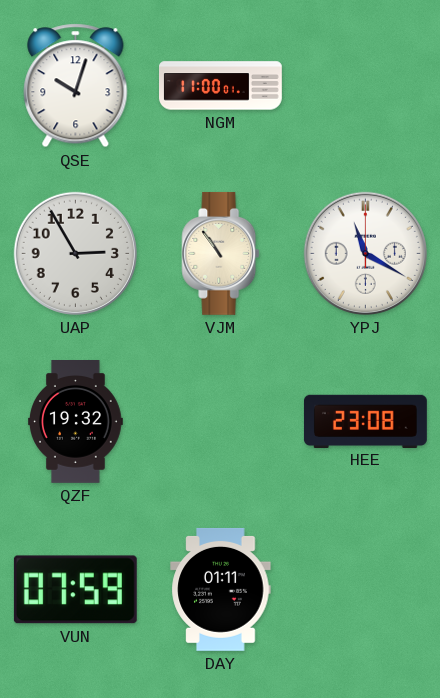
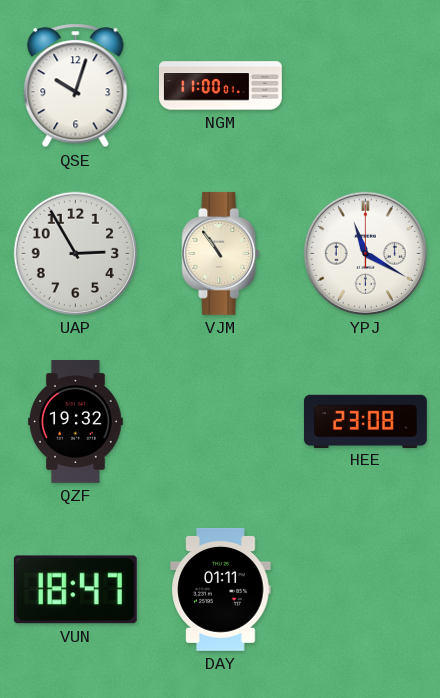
VUN: 07:59 -> 18:47 (75, 590)
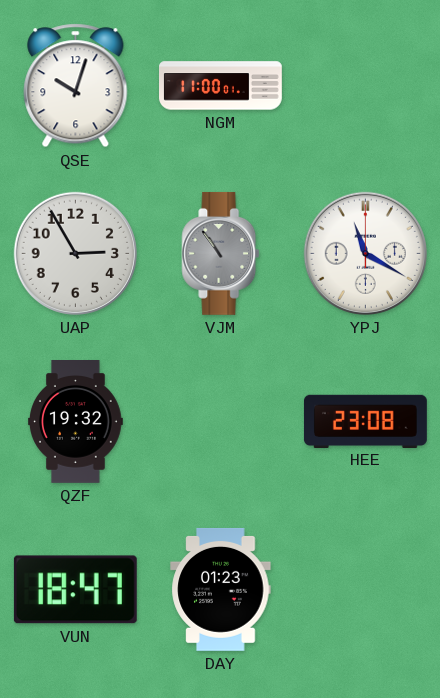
VJM dial: cream -> grey (221, 253)
DAY: 01:11 -> 01:23 (221, 589)
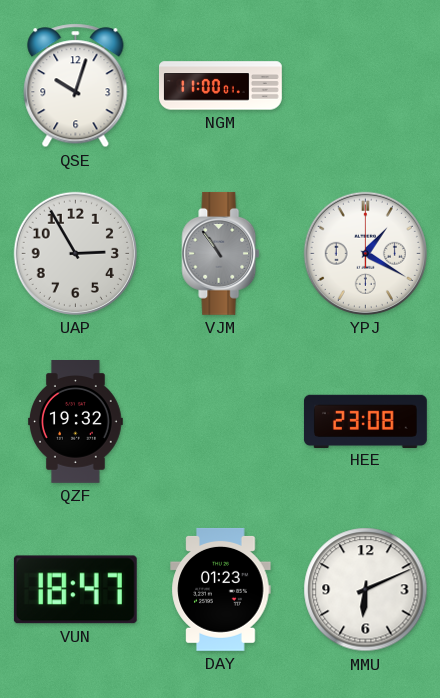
YPJ: 11:20 -> 1:20 (365, 253)
MMU: none -> 6:11 (366, 590)
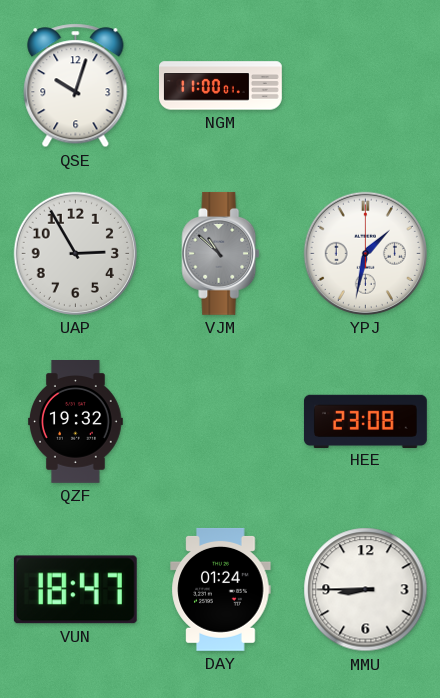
VJM: 10:54 -> 10:52 (221, 253)
YPJ: 1:20 -> 1:32 (365, 253)
DAY: 01:23 -> 01:24 (221, 589)
MMU: 6:11 -> 8:45 (366, 590)
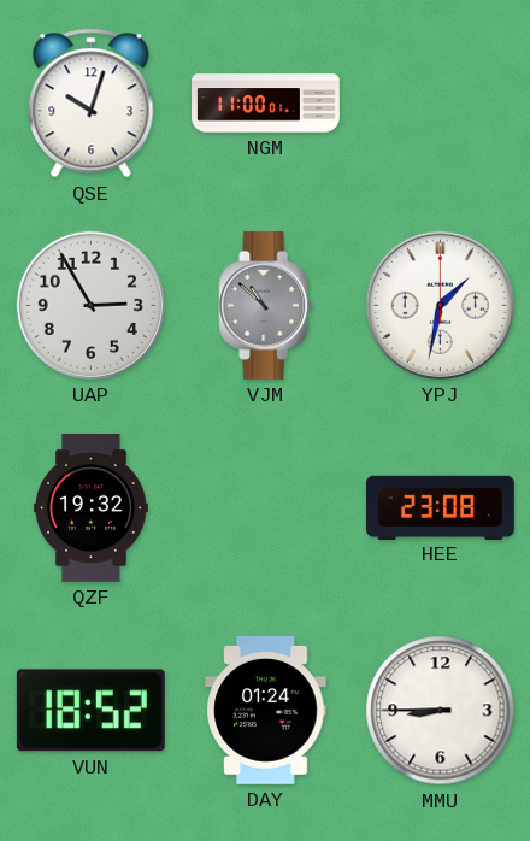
VUN: 18:47 -> 18:52 (90, 711)
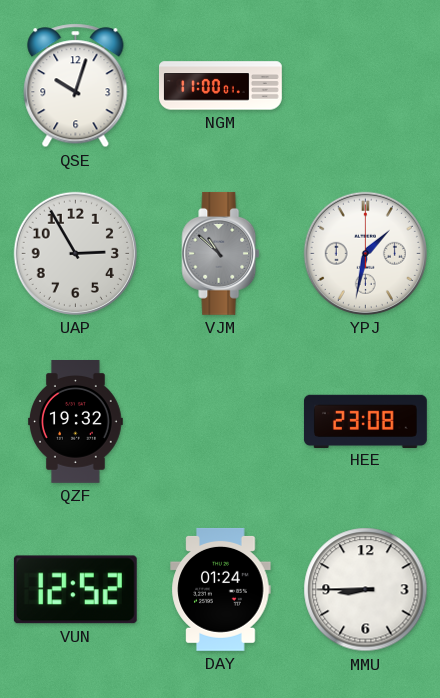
VUN: 18:52 -> 12:52 (75, 590)
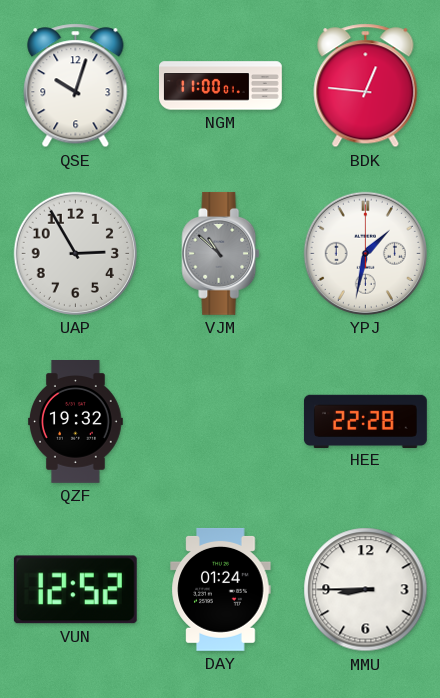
BDK: none -> 12:46 (366, 86)
HEE: 23:08 -> 22:28 (365, 421)
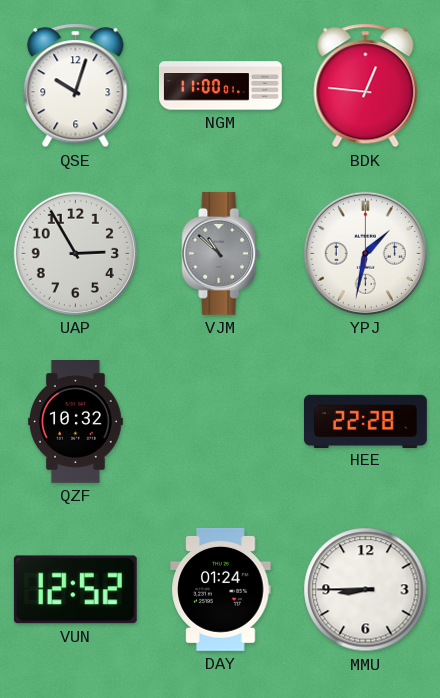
QZF: 19:32 -> 10:32 (76, 422)
